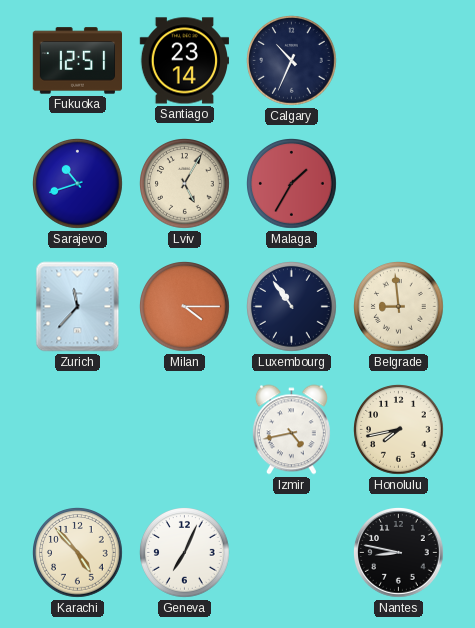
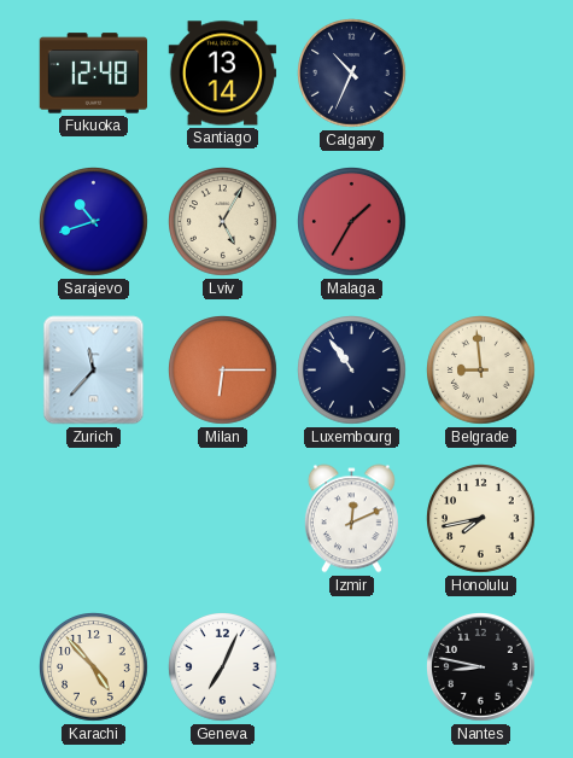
Fukuoka: 12:51 -> 12:48 (94, 74)
Santiago: 23:14 -> 13:14 (223, 74)
Milan: 4:15 -> 6:15 (223, 371)
Izmir: 4:43 -> 12:11 (351, 519)
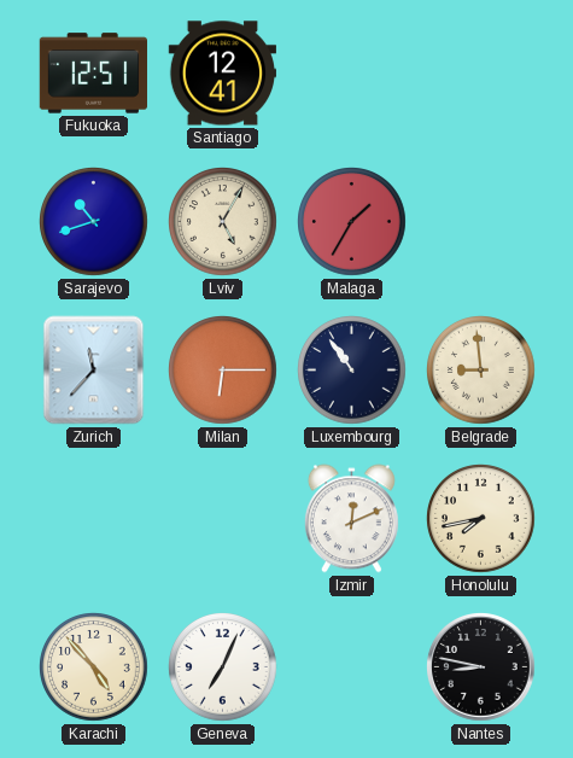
Fukuoka: 12:48 -> 12:51 (94, 74)
Santiago: 13:14 -> 12:41 (223, 74)
Calgary: 10:34 -> none (352, 74)
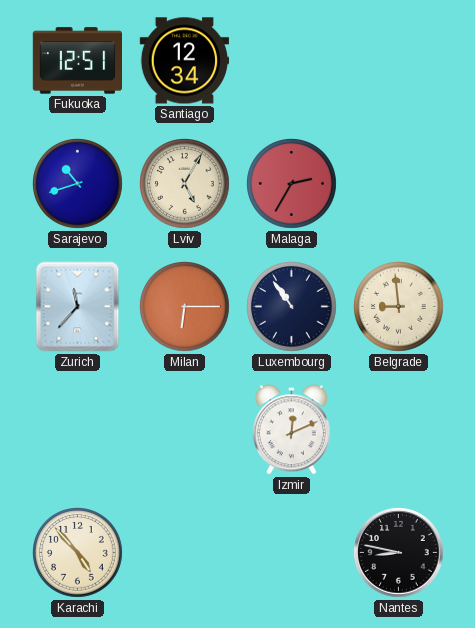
Santiago: 12:41 -> 12:34 (185, 61)
Malaga: 1:35 -> 2:35 (292, 184)
Honolulu: 7:43 -> none (481, 519)
Geneva: 7:04 -> none (223, 667)
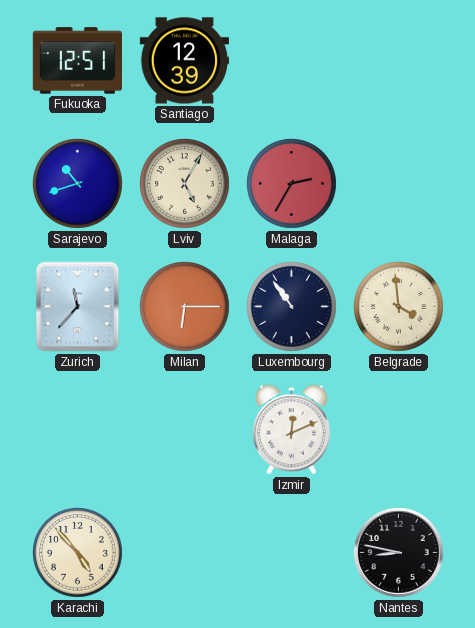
Santiago: 12:34 -> 12:39 (185, 61)
Belgrade: 8:59 -> 3:59 (399, 307)
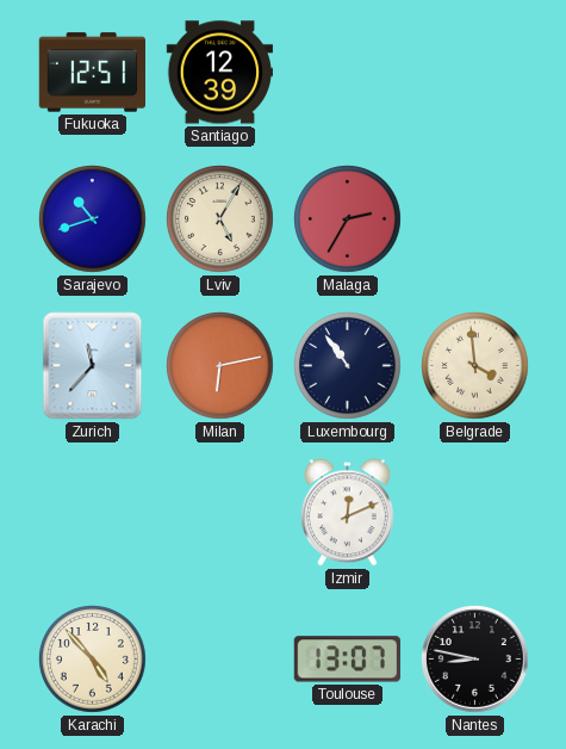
Milan: 6:15 -> 6:13 (220, 366)
Toulouse: none -> 13:07 (347, 660)
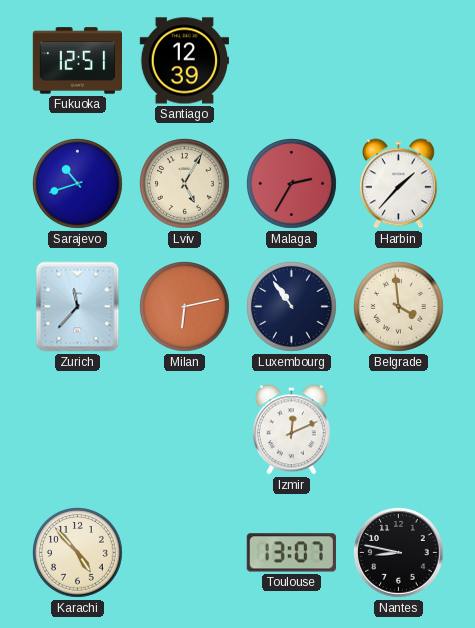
Harbin: none -> 1:37 (398, 184)
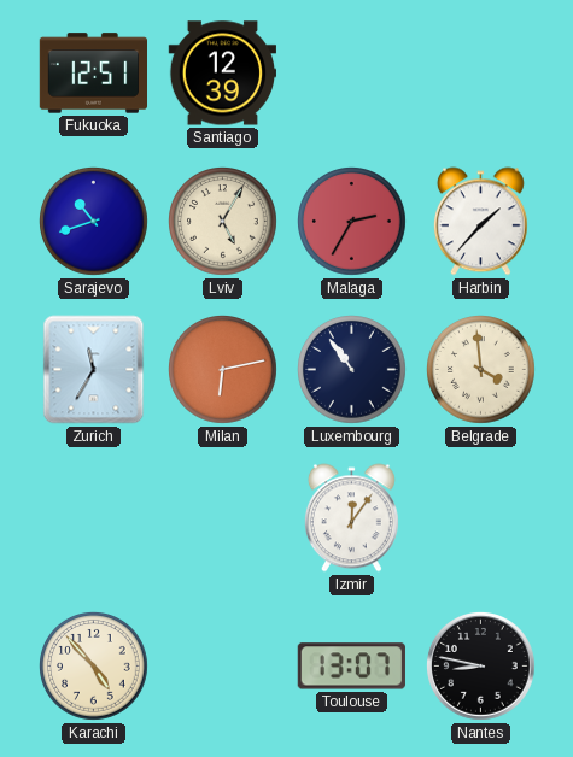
Zurich: 11:37 -> 11:35 (94, 370)
Izmir: 12:11 -> 12:06 (351, 518)
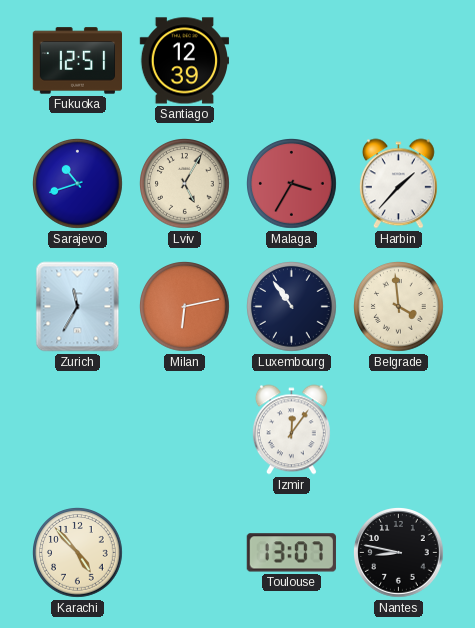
Malaga: 2:35 -> 3:35 (292, 184)
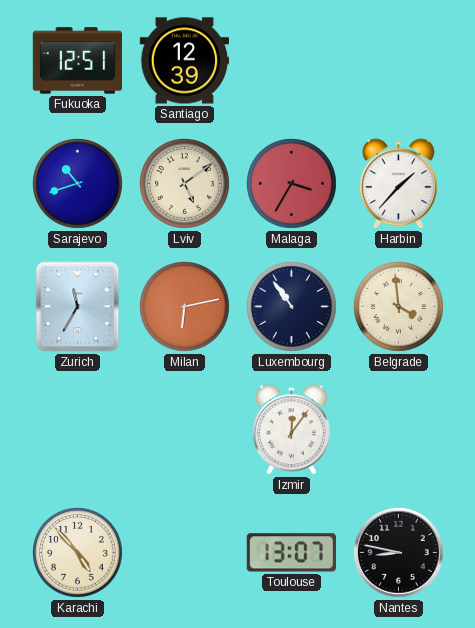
Lviv: 5:05 -> 5:09 (185, 184)
